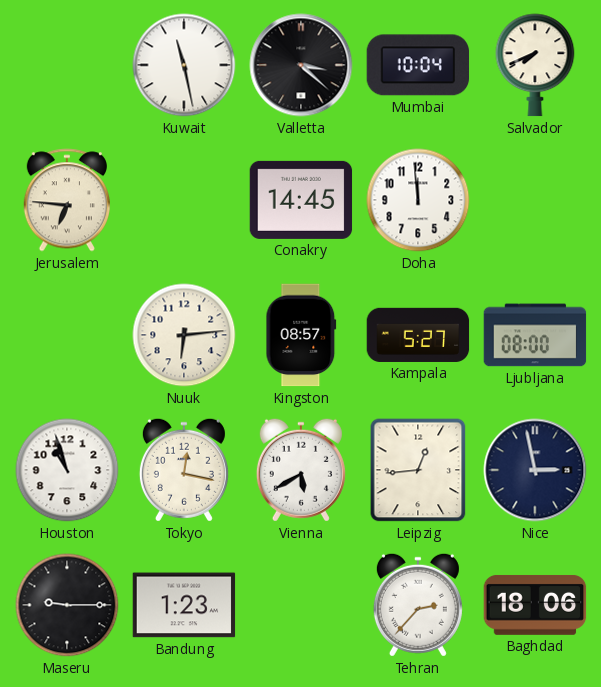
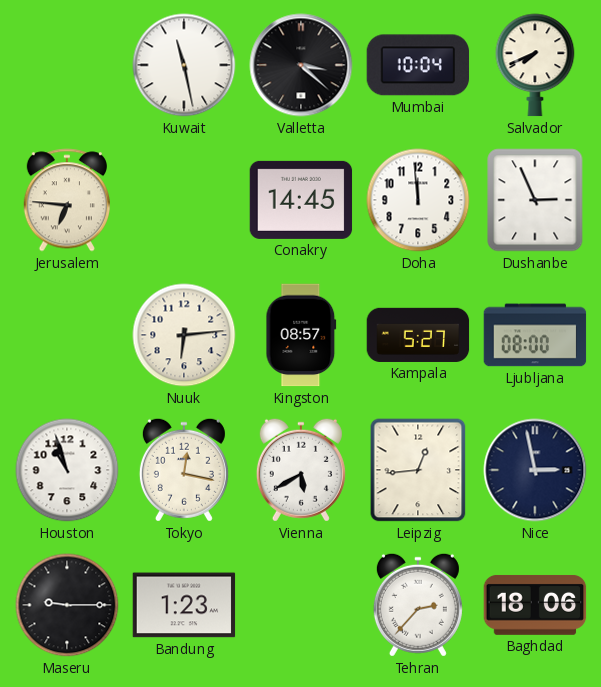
Dushanbe: none -> 2:56 (535, 200)
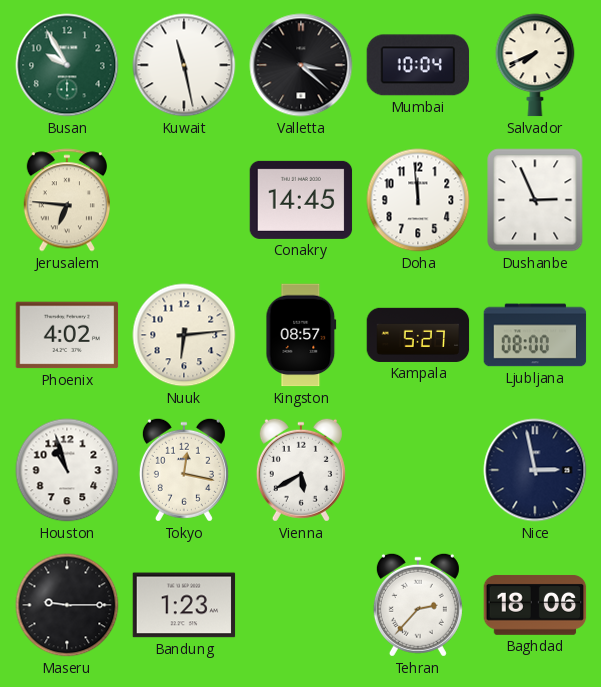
Busan: none -> 9:55 (67, 65)
Phoenix: none -> 4:02 (67, 335)
Leipzig: 12:44 -> none (418, 470)
